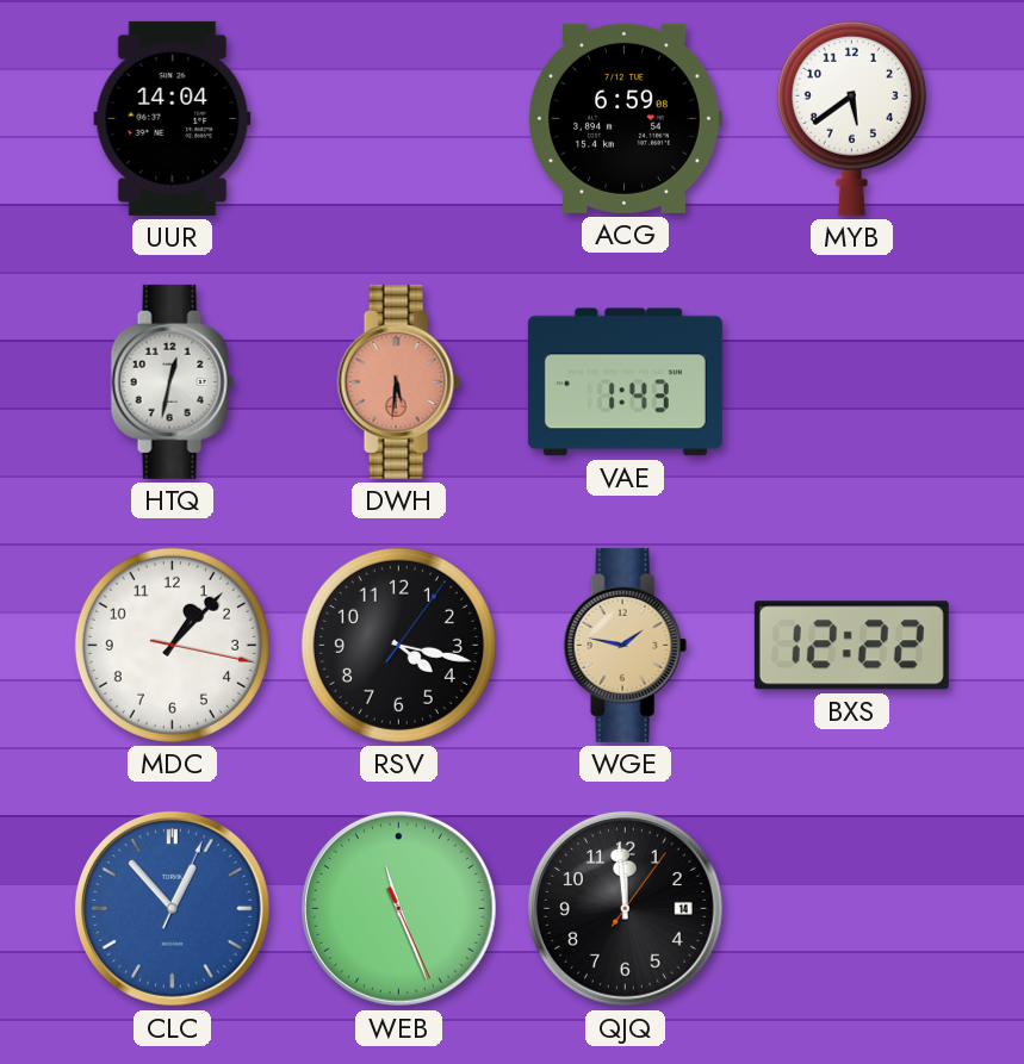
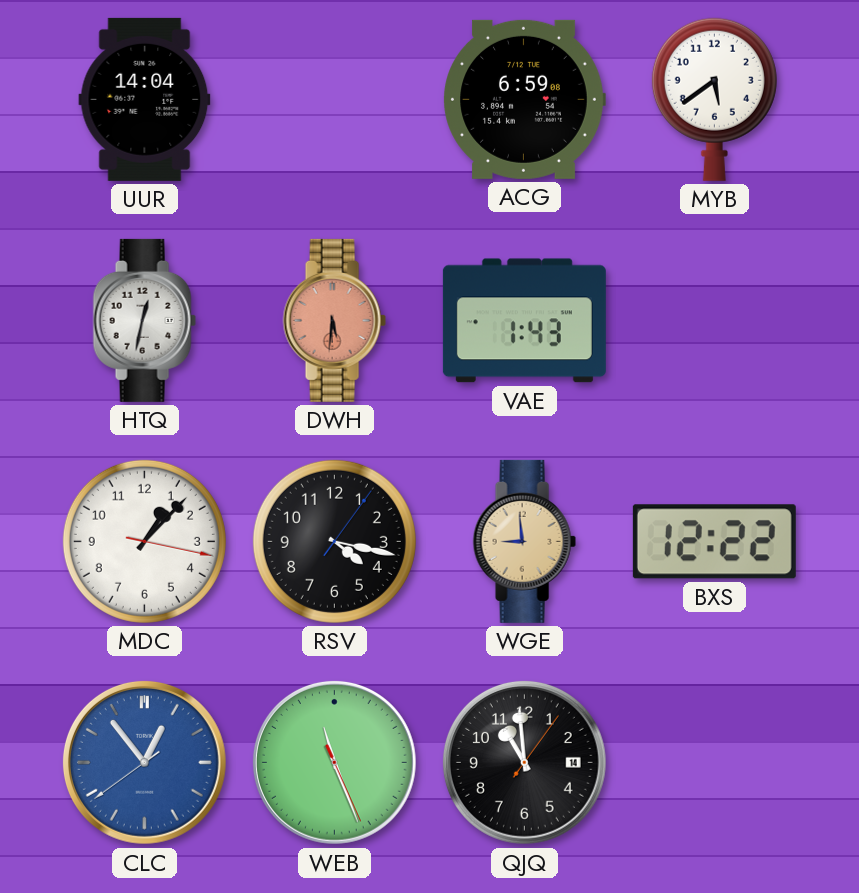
WGE: 1:47 -> 8:59 (524, 541)
CLC: 12:53:04 -> 12:53:39 (144, 762)
QJQ: 11:59 -> 10:59 (524, 762)
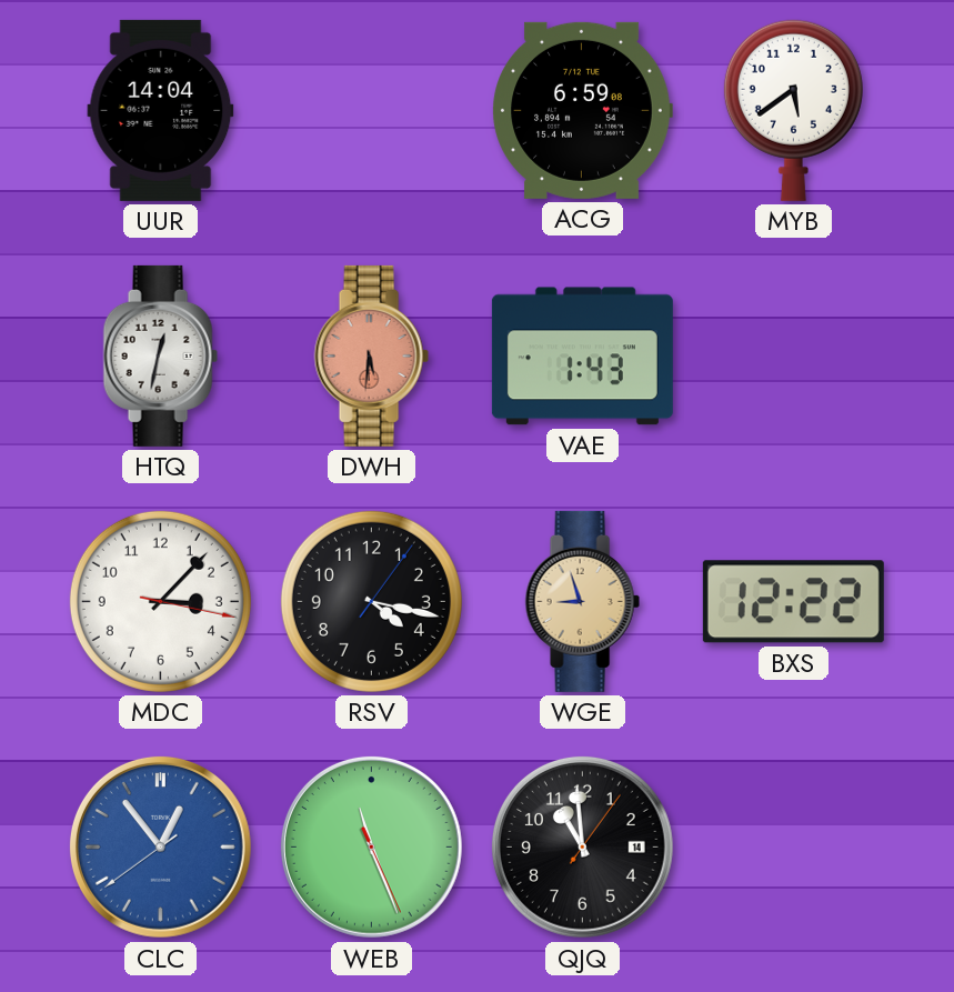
MDC: 1:07 -> 3:07 (160, 601)
WGE: 8:59 -> 8:57 (582, 601)
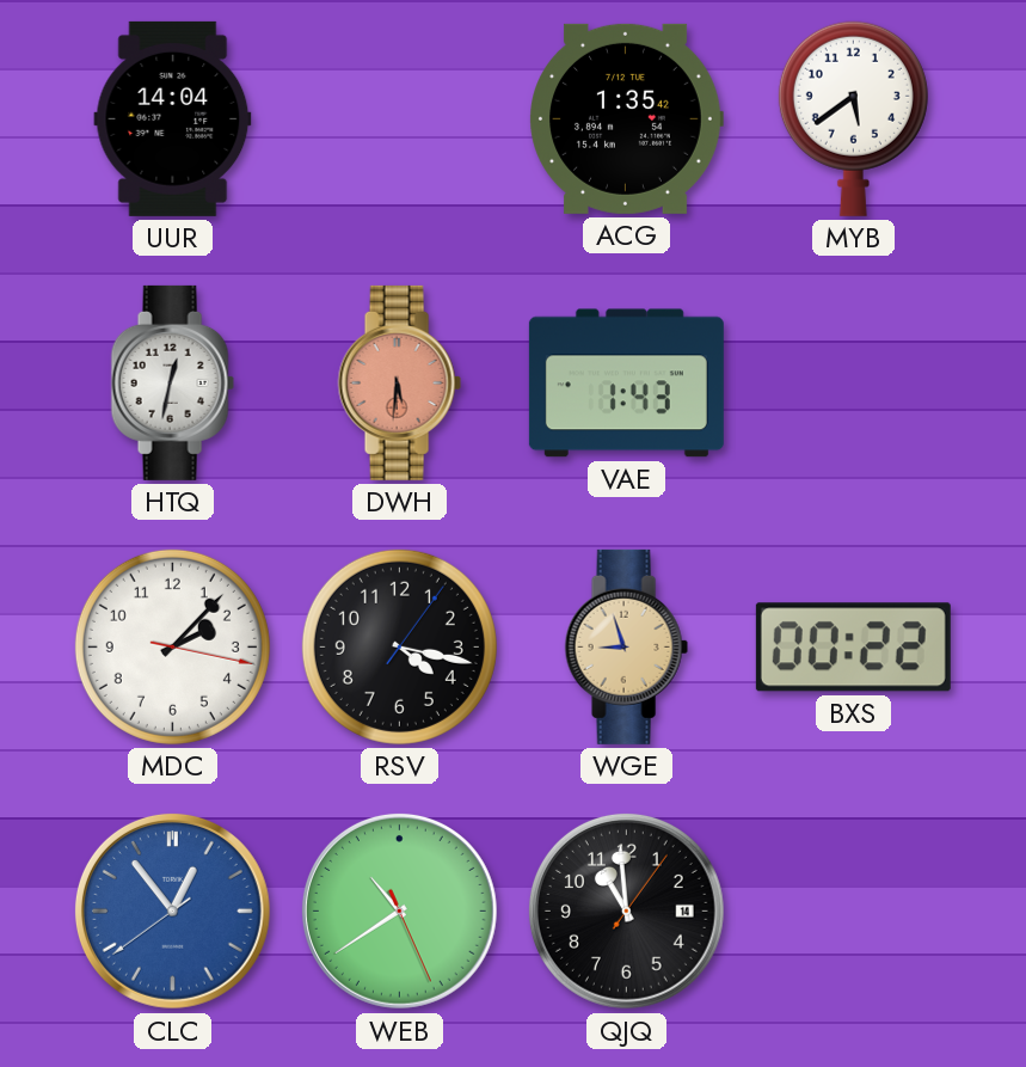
ACG: 6:59 -> 1:35 (626, 118)
MDC: 3:07 -> 2:07 (172, 646)
BXS: 12:22 -> 00:22 (853, 648)
WEB: 11:26 -> 10:39 (399, 910)
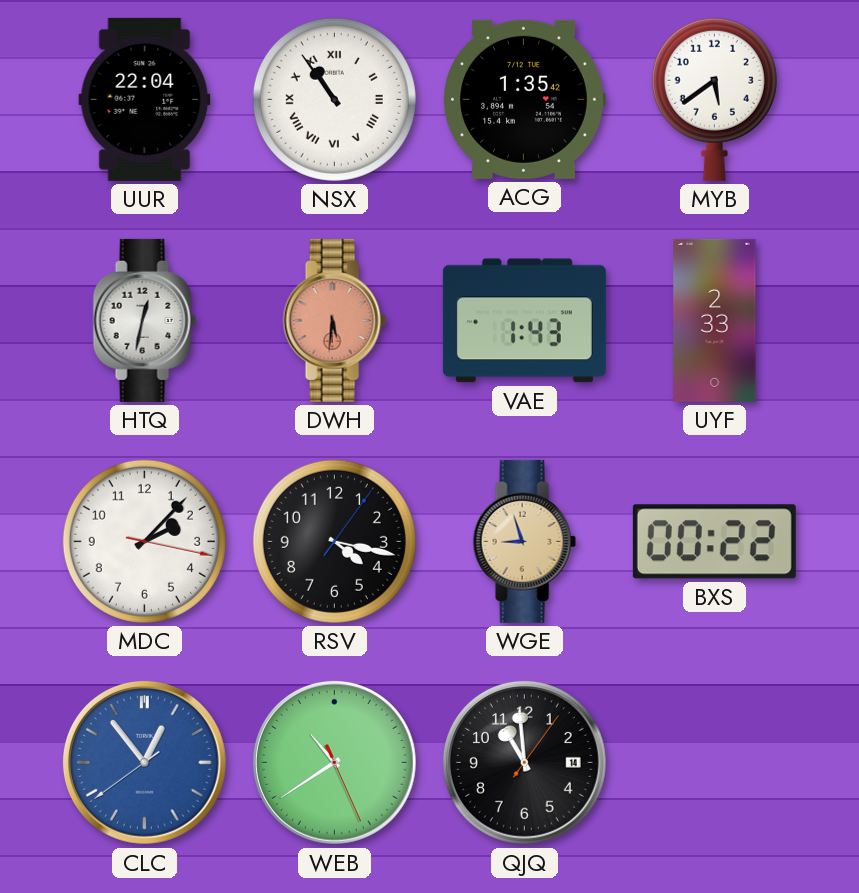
UUR: 14:04 -> 22:04 (145, 99)
NSX: none -> 10:54 (334, 99)
UYF: none -> 2:33 (715, 320)
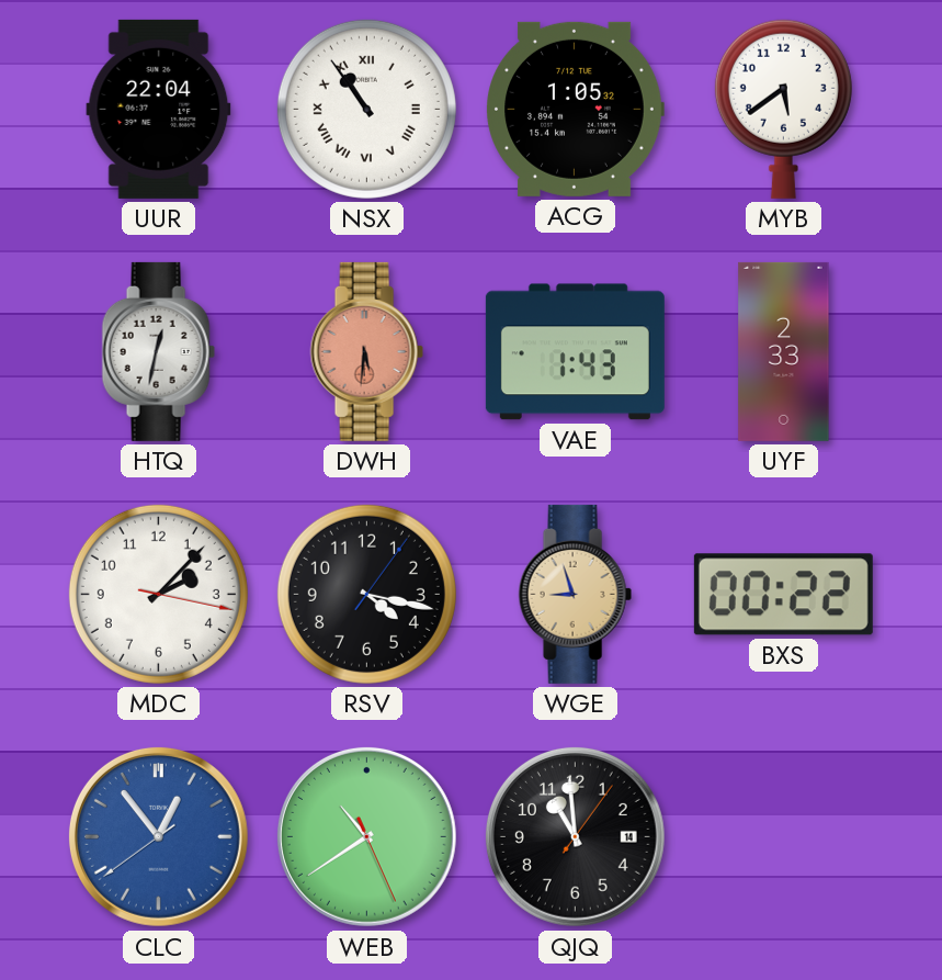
ACG: 1:35 -> 1:05 (575, 109)
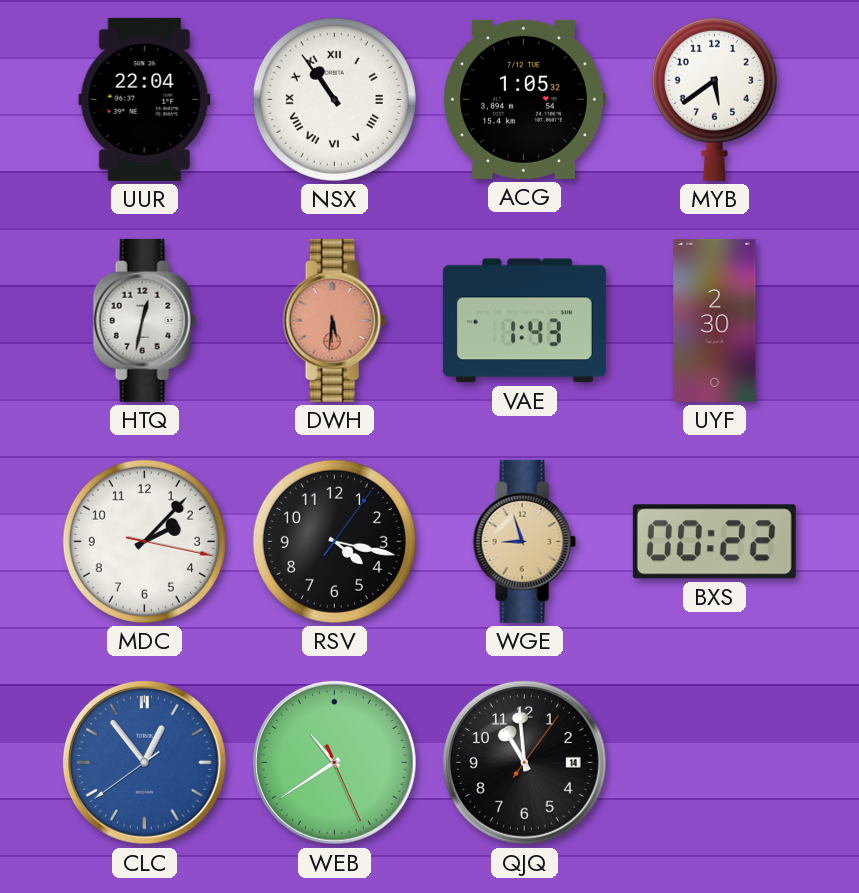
UYF: 2:33 -> 2:30 (715, 320)
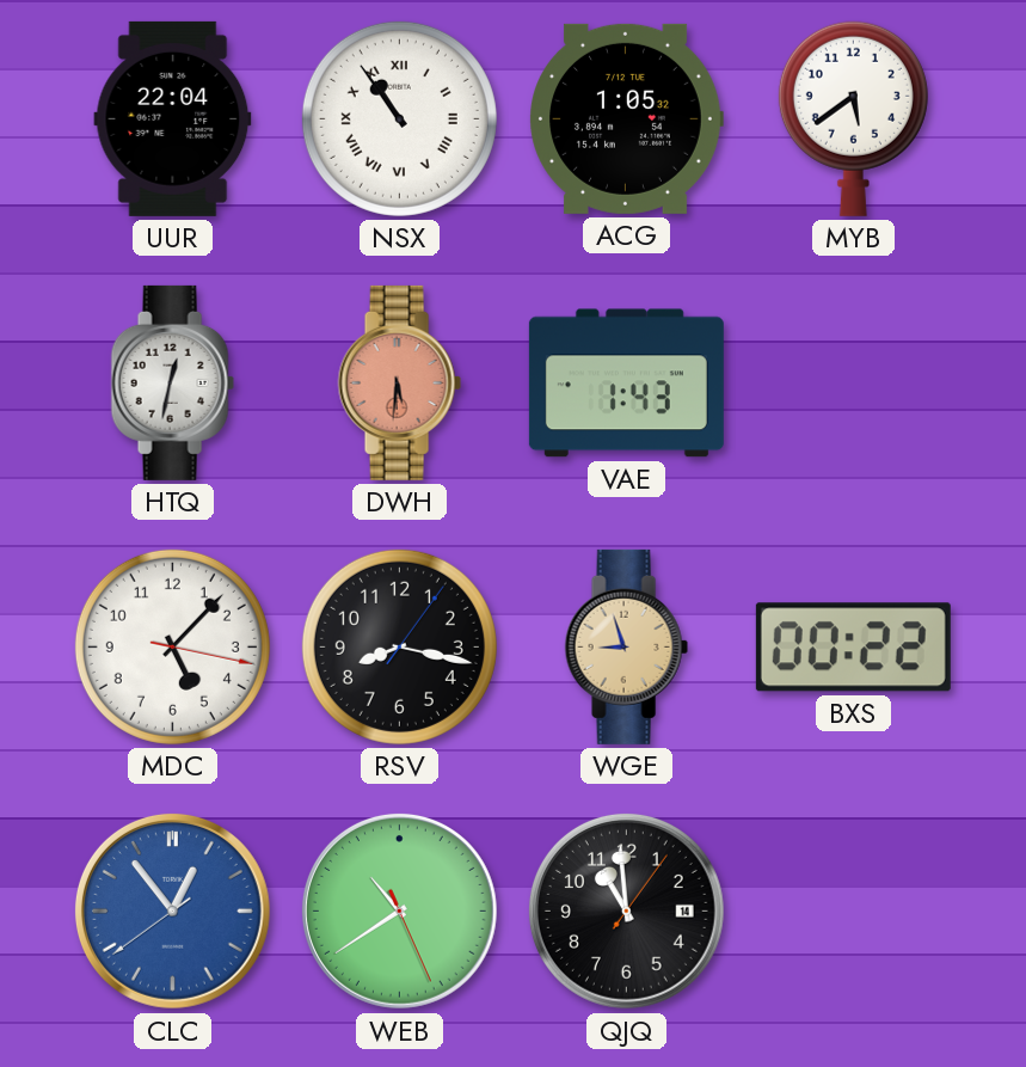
UYF: 2:30 -> none (715, 320)
MDC: 2:07 -> 5:07 (172, 646)
RSV: 4:17 -> 8:17 (399, 646)
